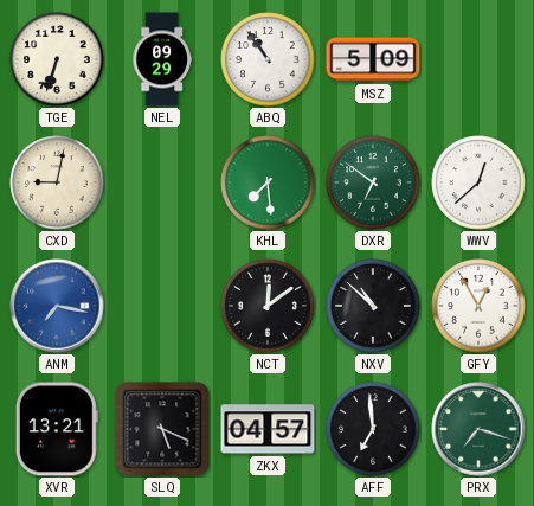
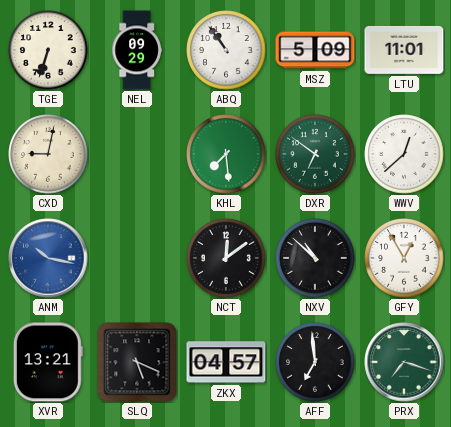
LTU: none -> 11:01 (404, 50)
ANM: 7:17 -> 10:17 (48, 258)
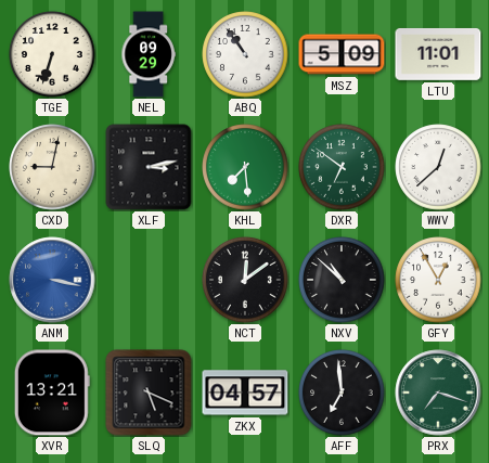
XLF: none -> 3:13 (149, 167)
ANM: 10:17 -> 3:17 (52, 280)
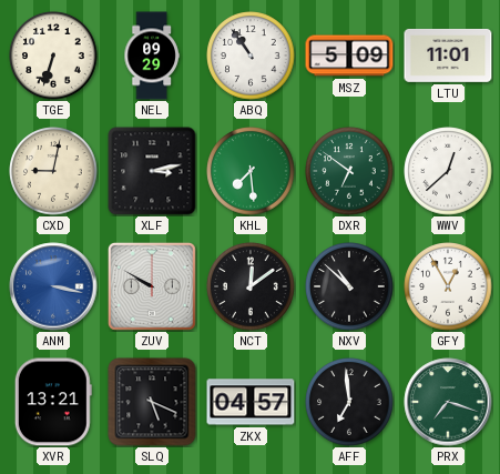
ZUV: none -> 9:50 (152, 286)
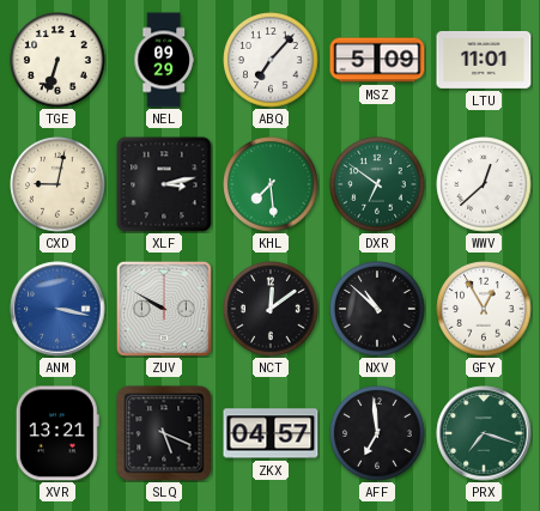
ABQ: 10:54 -> 7:07 (271, 60)
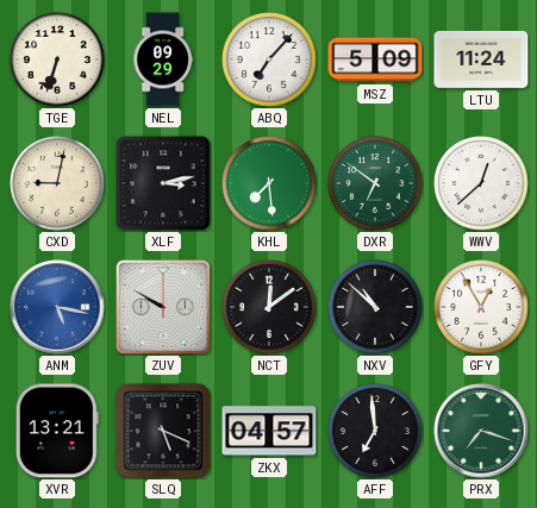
LTU: 11:01 -> 11:24 (481, 59)
ANM: 3:17 -> 5:17 (57, 307)
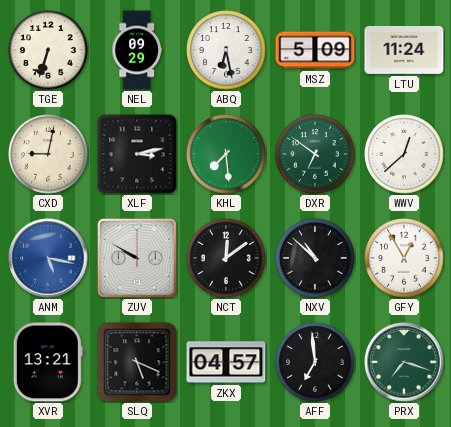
ABQ: 7:07 -> 6:28 (226, 50)
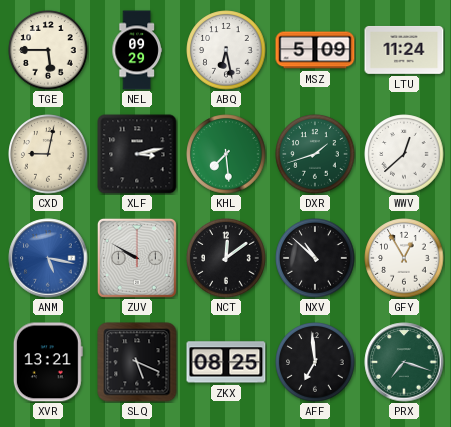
TGE: 6:33 -> 5:45 (48, 50)
DXR: 6:51 -> 1:42 (315, 154)
ZKX: 04:57 -> 08:25 (226, 362)
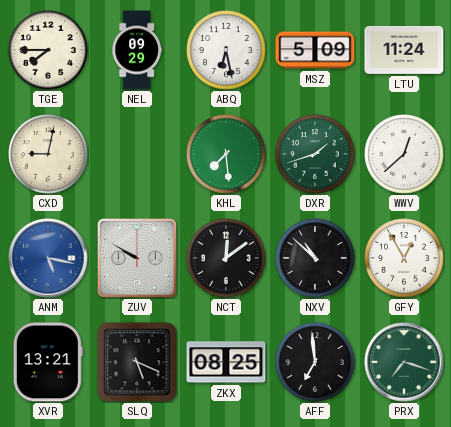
TGE: 5:45 -> 7:45 (48, 50)
XLF: 3:13 -> none (137, 154)
